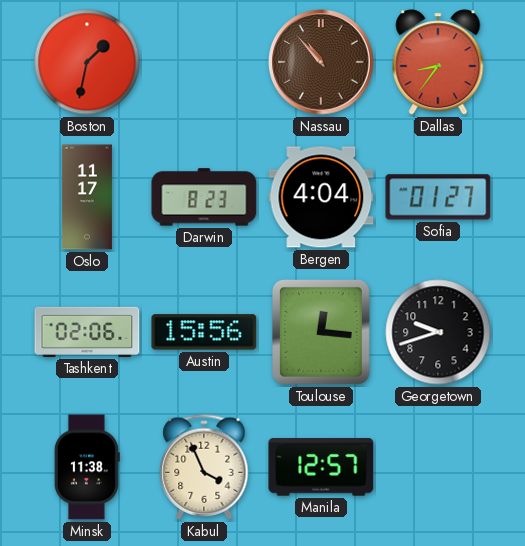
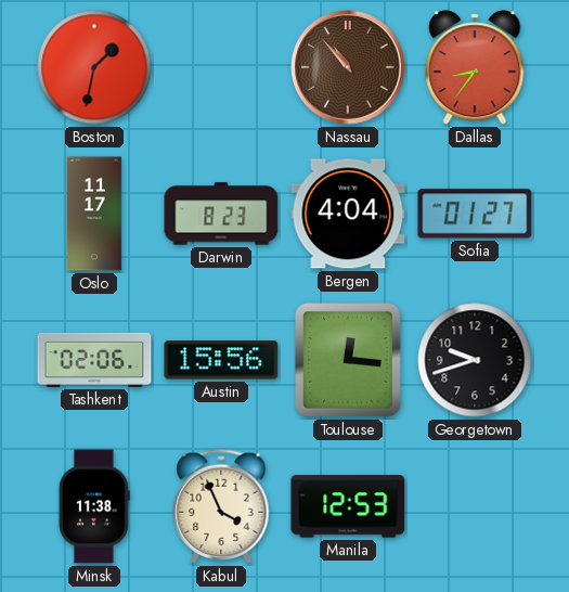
Manila: 12:57 -> 12:53 (348, 506)
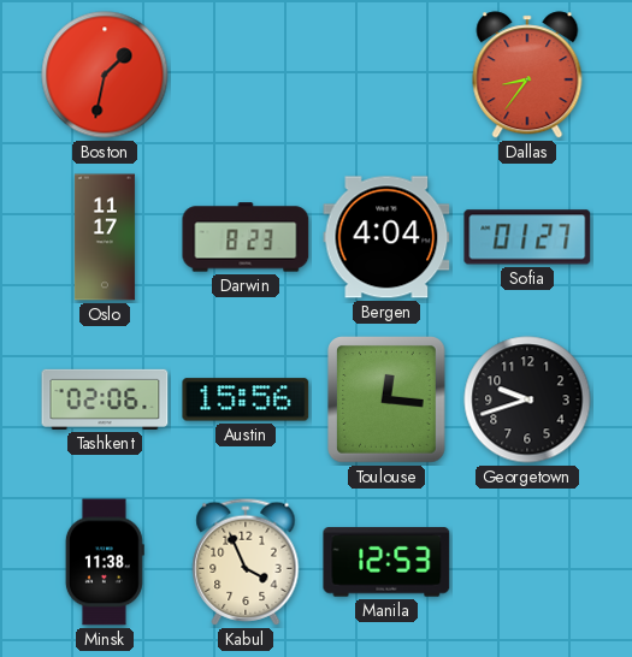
Nassau: 10:53 -> none (348, 67)
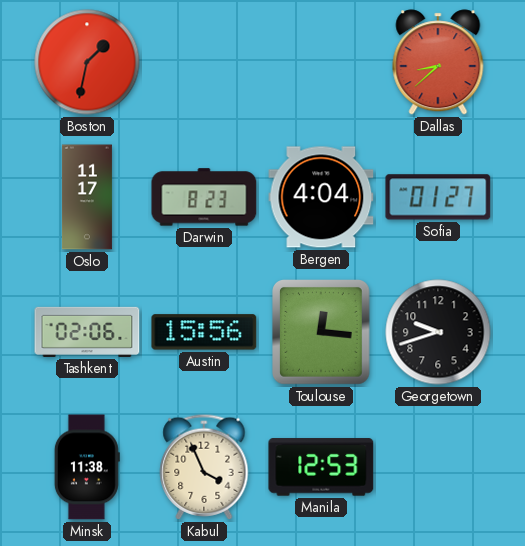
Dallas: 8:36 -> 8:38 (438, 62)
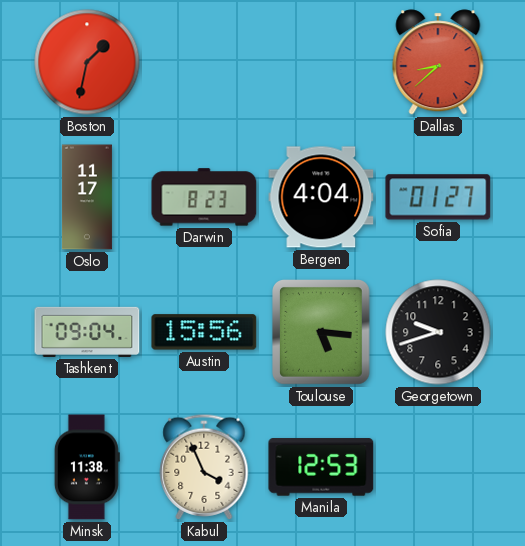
Tashkent: 02:06 -> 09:04 (87, 332)
Toulouse: 12:16 -> 5:16 (322, 333)
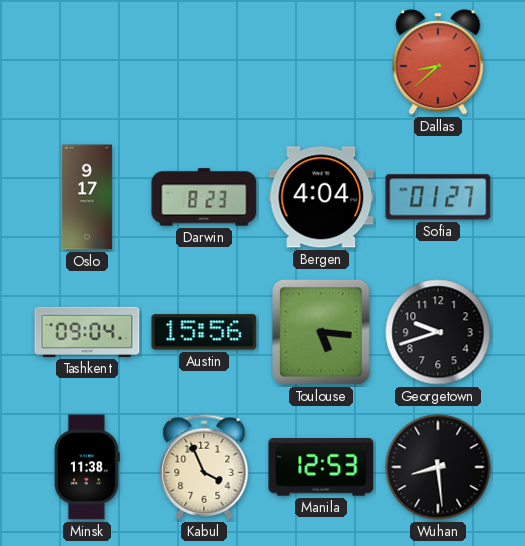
Boston: 1:32 -> none (87, 62)
Oslo: 11:17 -> 9:17 (87, 197)
Wuhan: none -> 8:29 (438, 467)
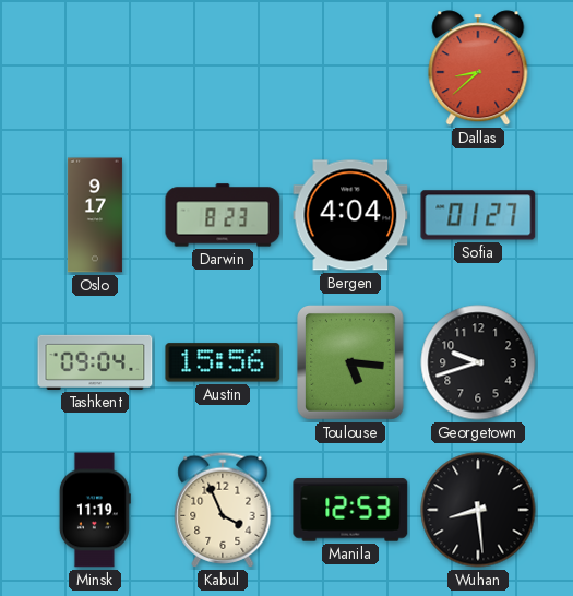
Minsk: 11:38 -> 11:19 (95, 510)
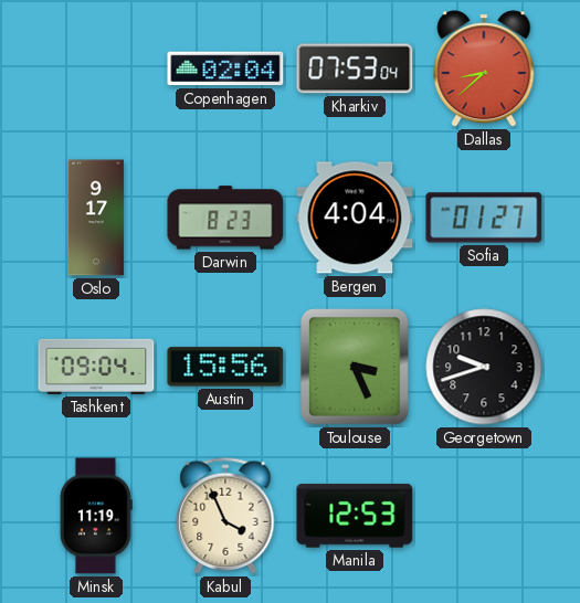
Copenhagen: none -> 02:04 (225, 68)
Kharkiv: none -> 07:53 (355, 68)
Toulouse: 5:16 -> 3:26 (356, 368)
Wuhan: 8:29 -> none (478, 510)
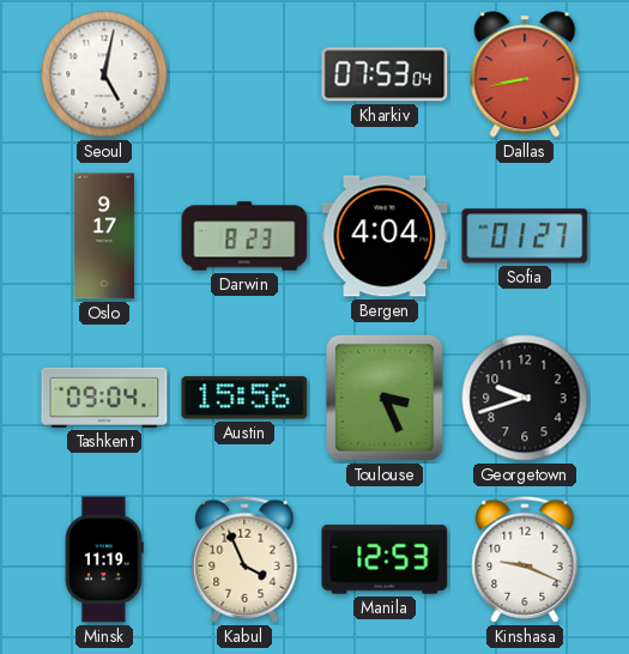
Seoul: none -> 5:02 (104, 74)
Copenhagen: 02:04 -> none (225, 68)
Dallas: 8:38 -> 8:43 (525, 74)
Kinshasa: none -> 9:19 (525, 559)
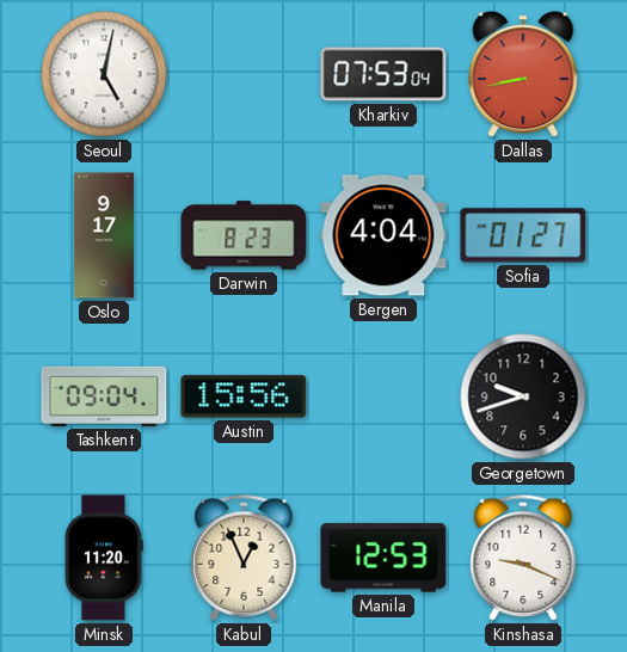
Toulouse: 3:26 -> none (386, 399)
Minsk: 11:19 -> 11:20 (104, 558)
Kabul: 3:56 -> 12:56 (244, 558)
